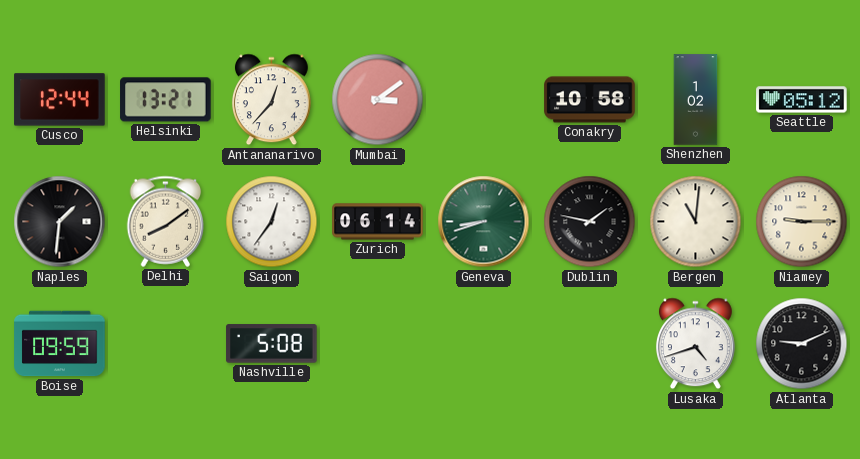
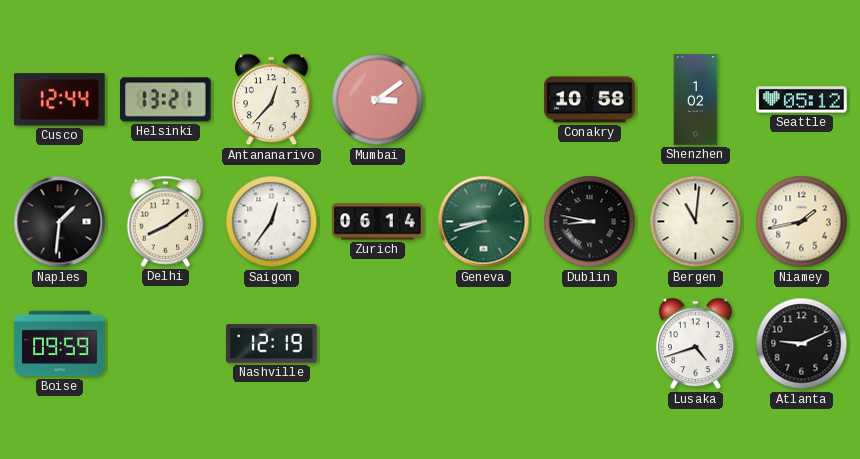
Dublin: 1:47 -> 8:47 (590, 222)
Niamey: 9:15 -> 1:43 (802, 222)
Nashville: 5:08 -> 12:19 (272, 344)
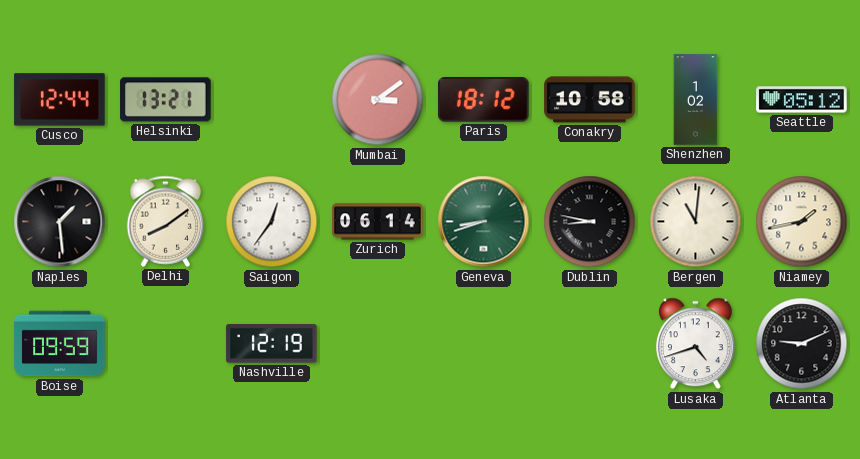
Antananarivo: 12:37 -> none (272, 100)
Paris: none -> 18:12 (484, 100)
Naples: 1:31 -> 1:29 (60, 222)
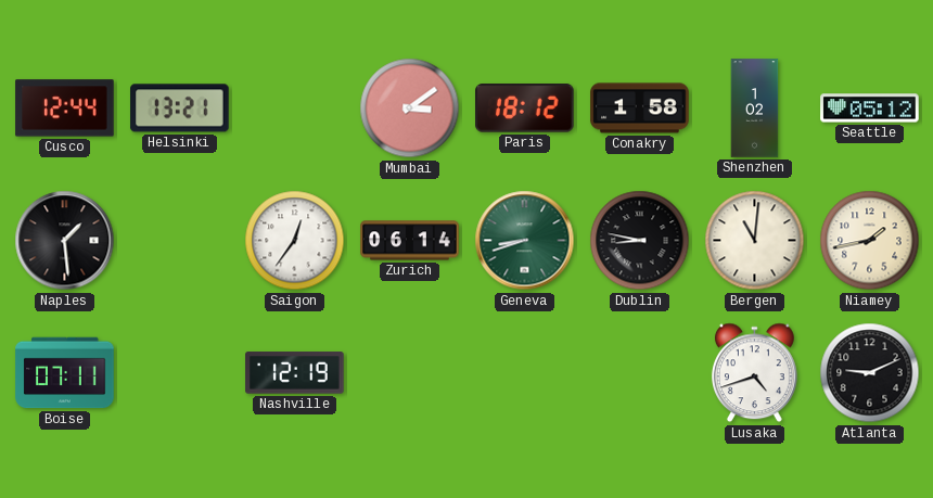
Conakry: 10:58 -> 1:58 (640, 108)
Delhi: 8:09 -> none (166, 221)
Boise: 09:59 -> 07:11 (65, 373)
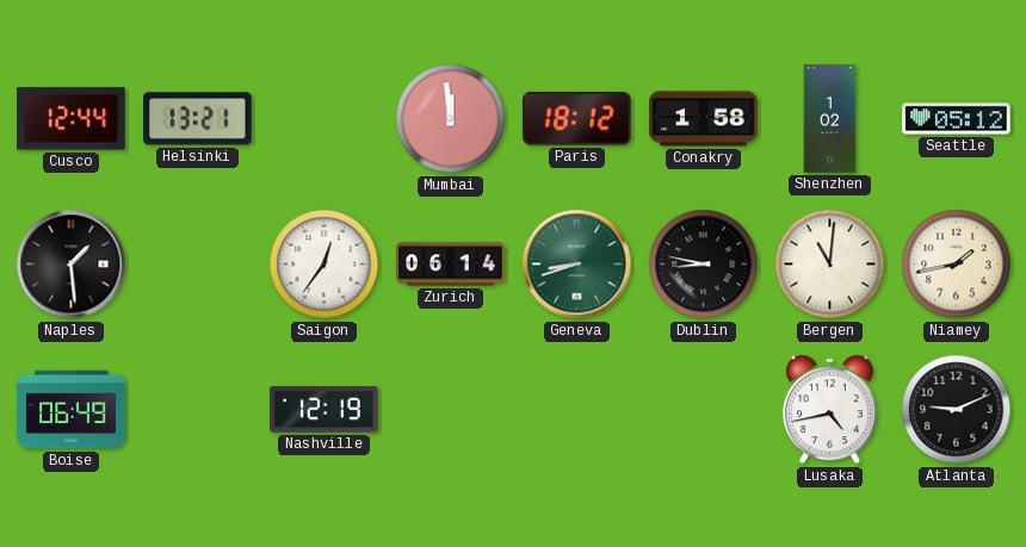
Mumbai: 3:09 -> 11:59 (451, 119)
Boise: 07:11 -> 06:49 (72, 410)
Lusaka: 4:42 -> 4:43 (830, 410)
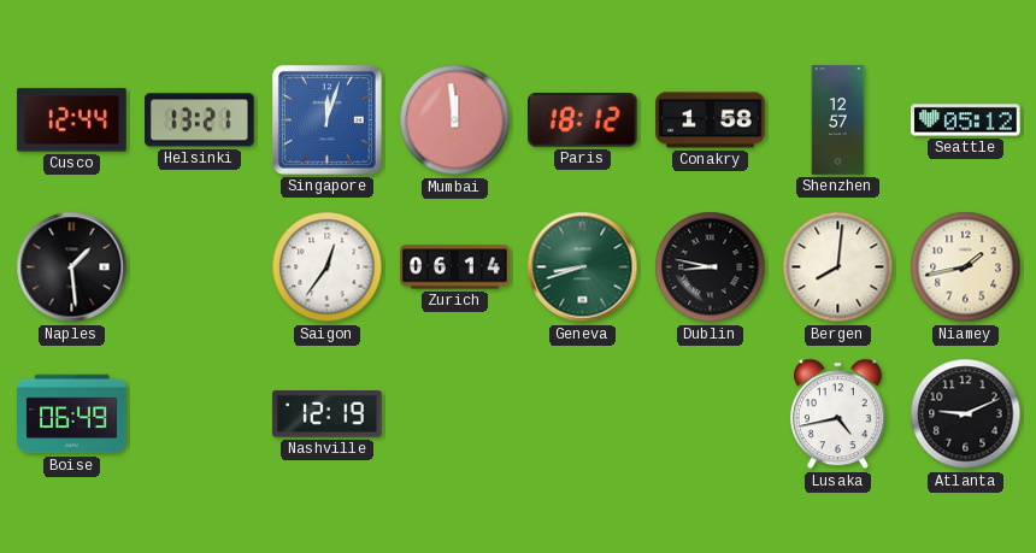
Singapore: none -> 12:03 (326, 119)
Shenzhen: 1:02 -> 12:57 (838, 120)
Bergen: 11:01 -> 8:01 (838, 267)
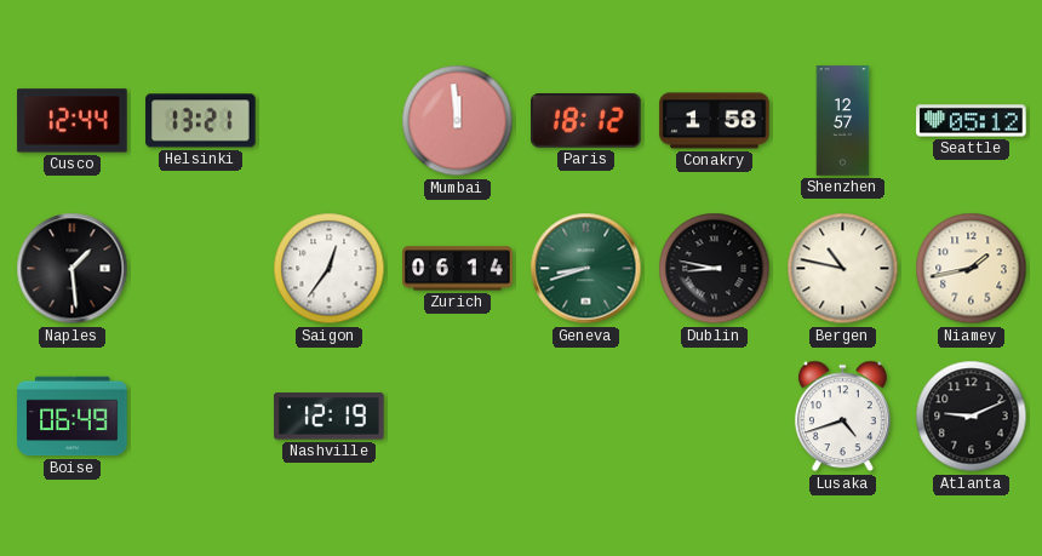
Singapore: 12:03 -> none (326, 119)
Bergen: 8:01 -> 10:47 (843, 269)
Lusaka: 4:43 -> 4:42 (843, 417)
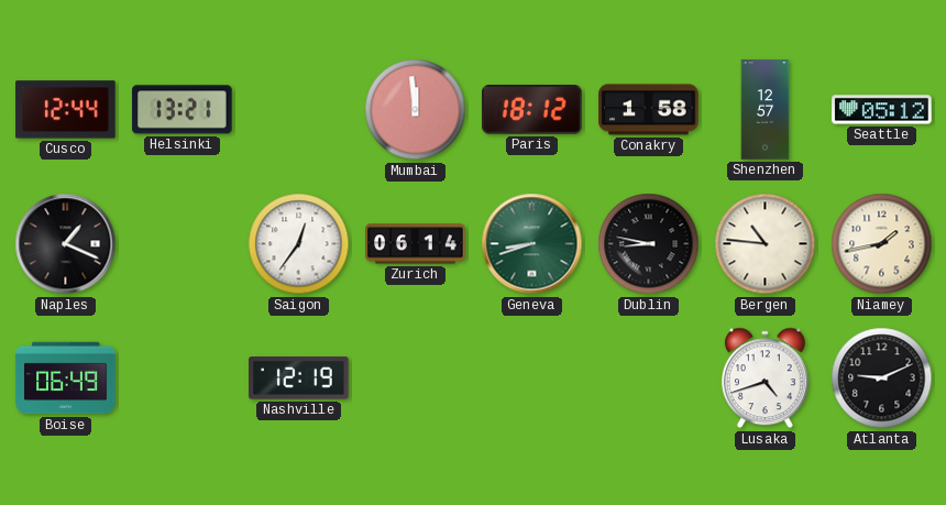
Naples: 1:29 -> 1:19 (66, 244)
Bergen: 10:47 -> 10:46 (766, 244)
